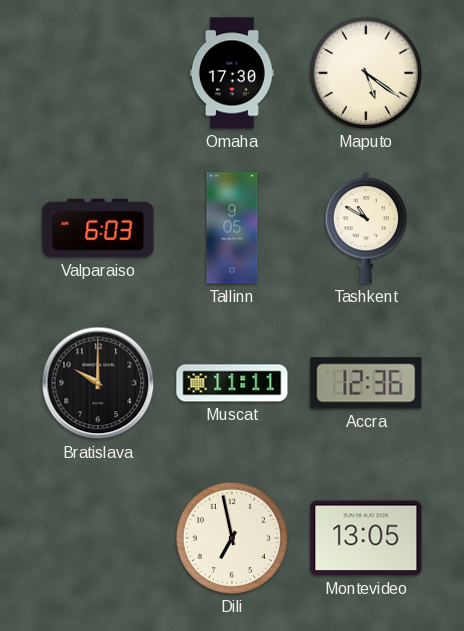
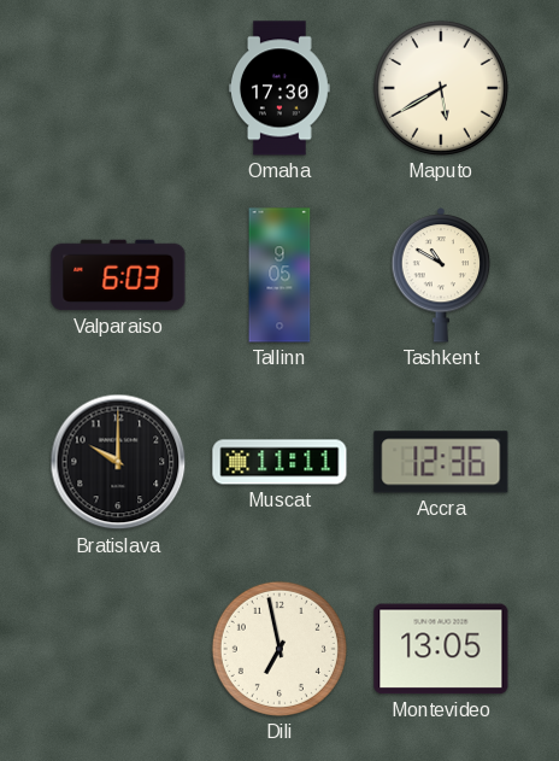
Maputo: 5:21 -> 5:40 (441, 88)
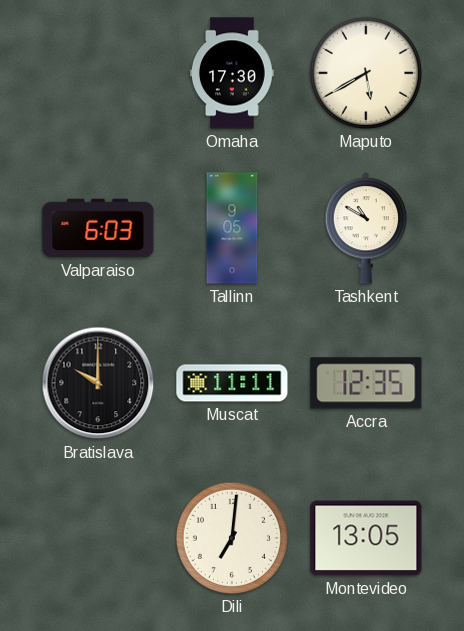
Accra: 12:36 -> 12:35 (366, 383)
Dili: 6:58 -> 7:01 (232, 538)
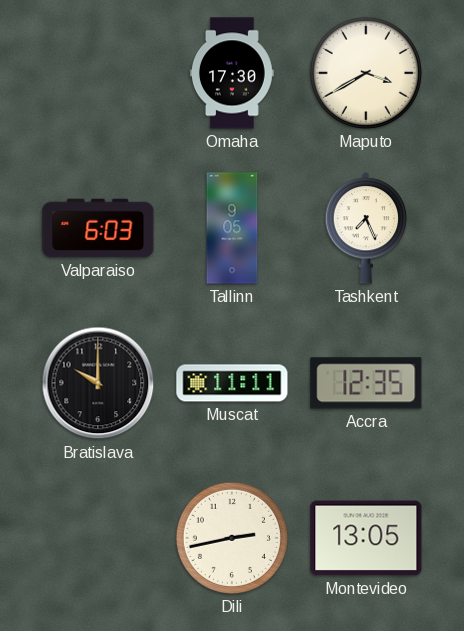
Maputo: 5:40 -> 3:40 (366, 73)
Tashkent: 10:50 -> 7:26 (366, 229)
Dili: 7:01 -> 2:43 (232, 538)
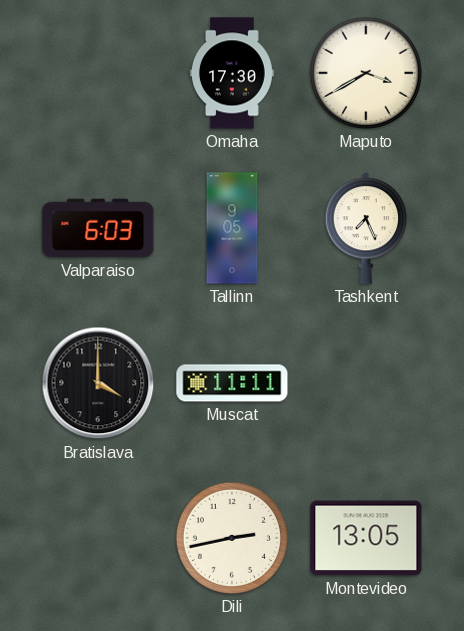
Bratislava: 10:00 -> 4:00 (98, 383)
Accra: 12:35 -> none (366, 383)
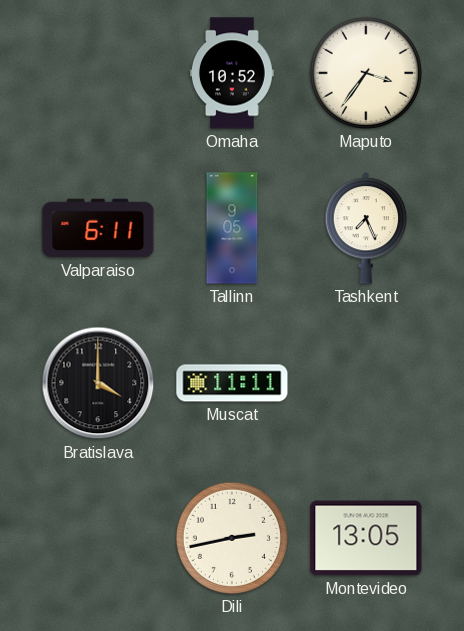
Omaha: 17:30 -> 10:52 (232, 73)
Maputo: 3:40 -> 3:36 (366, 73)
Valparaiso: 6:03 -> 6:11 (98, 228)
